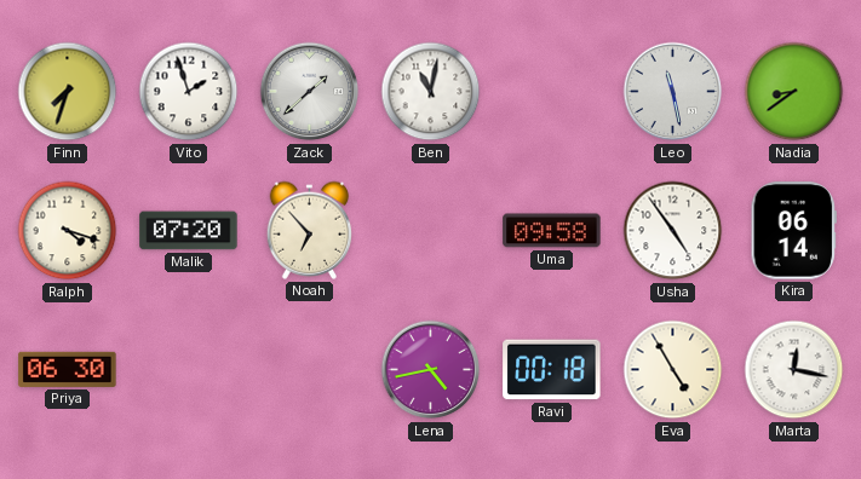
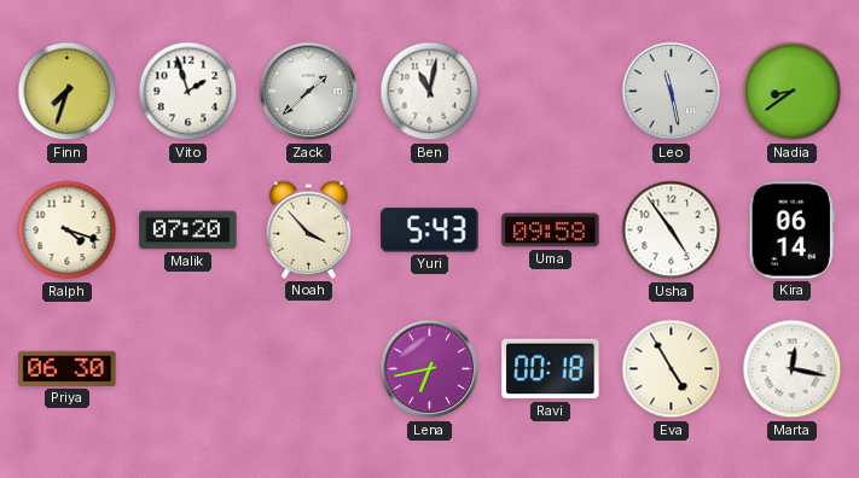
Noah: 6:53 -> 3:53 (309, 229)
Yuri: none -> 5:43 (430, 231)
Lena: 4:43 -> 6:43 (430, 369)
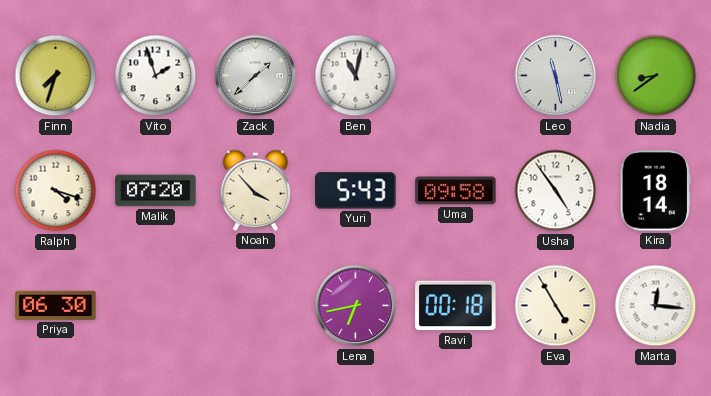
Kira: 06:14 -> 18:14 (655, 191)
Marta: 12:17 -> 12:16 (656, 306)
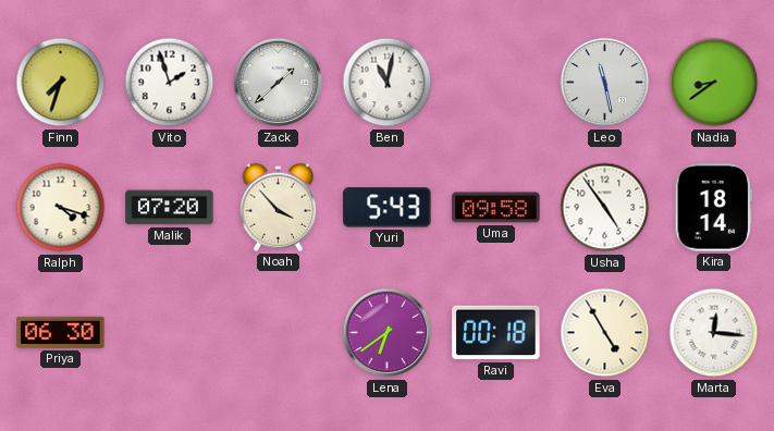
Lena: 6:43 -> 6:39 (388, 333)
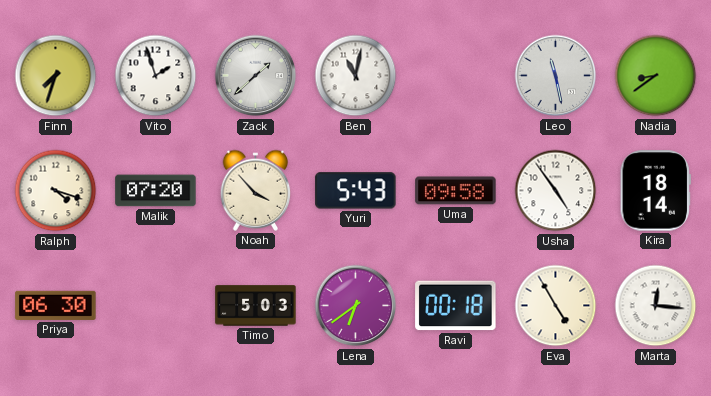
Timo: none -> 5:03 (256, 306)
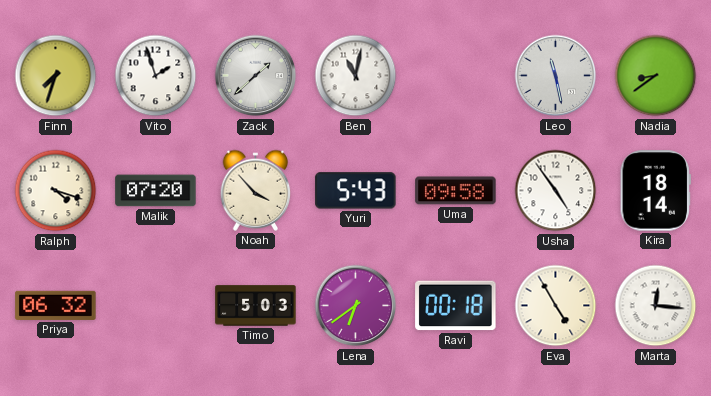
Priya: 06:30 -> 06:32 (56, 305)
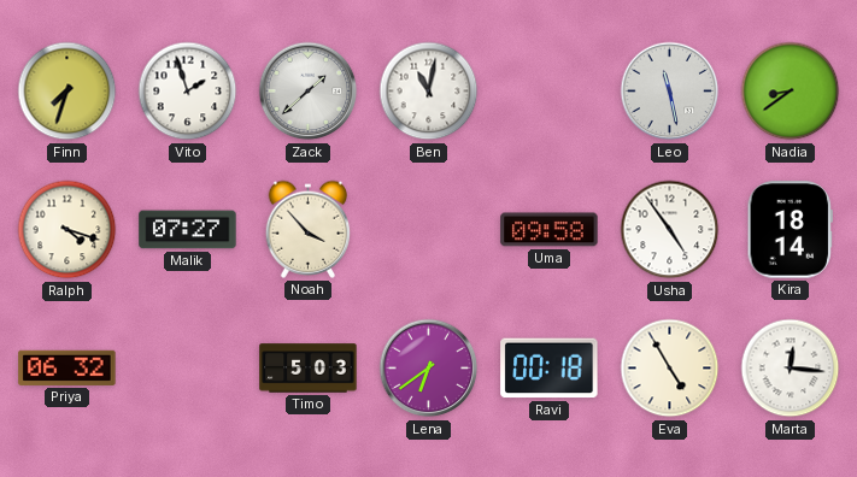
Malik: 07:20 -> 07:27 (188, 230)
Yuri: 5:43 -> none (356, 191)
